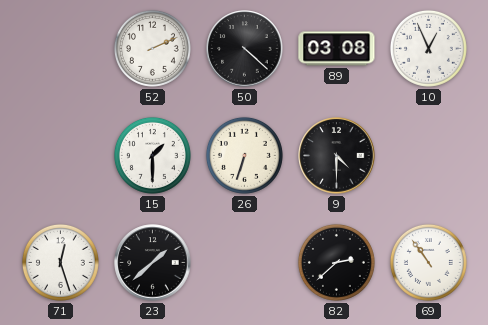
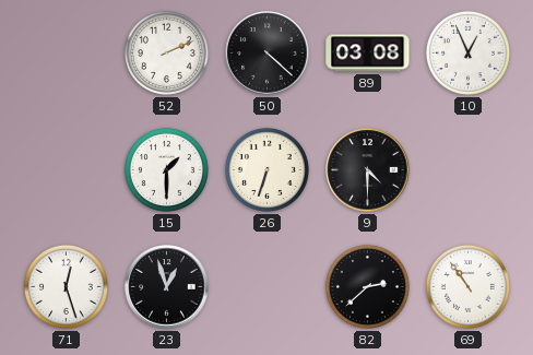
23: 1:38 -> 12:57 (167, 287)
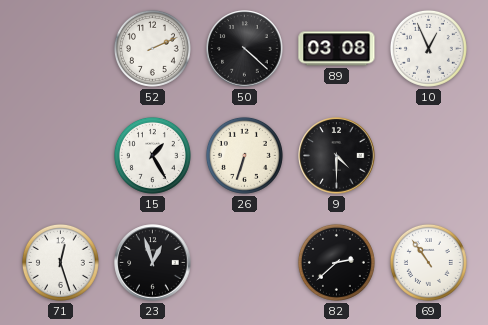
15: 1:30 -> 1:25 (152, 155)
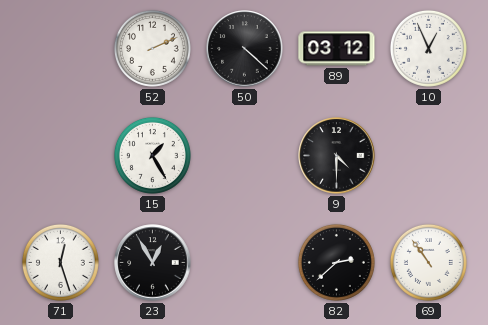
89: 03:08 -> 03:12 (337, 49)
26: 6:33 -> none (244, 155)
23: 12:57 -> 12:55 (153, 263)
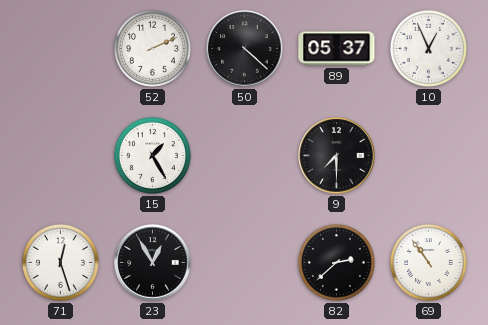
89: 03:12 -> 05:37 (337, 49)
9: 4:30 -> 7:30 (337, 156)
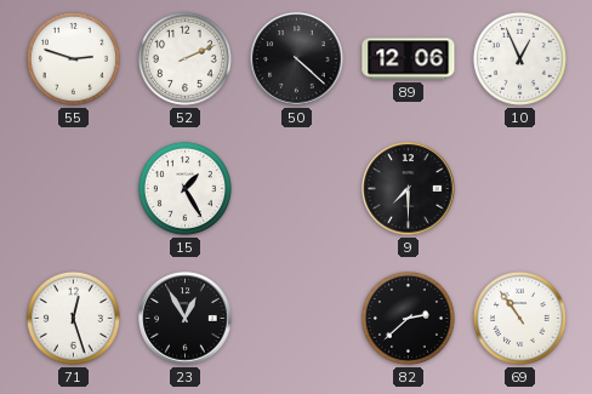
55: none -> 2:48 (73, 58)
89: 05:37 -> 12:06 (409, 59)
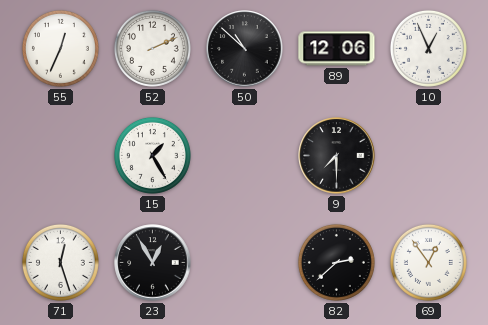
55: 2:48 -> 12:34 (60, 48)
50: 4:22 -> 10:52 (245, 49)
69: 10:54 -> 12:54 (428, 262)
